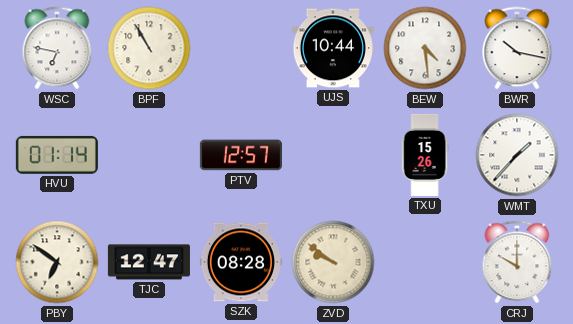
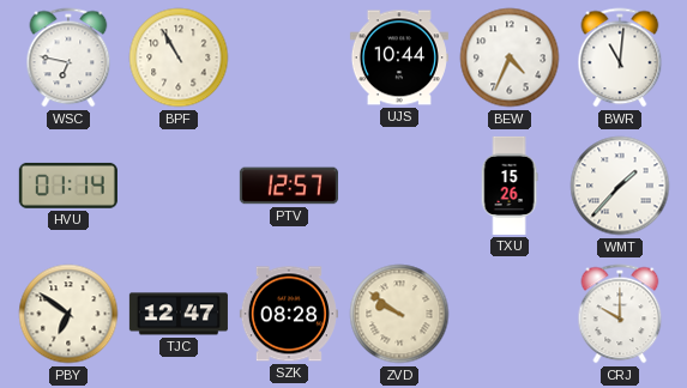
BEW: 4:29 -> 4:34 (510, 57)
BWR: 10:17 -> 11:01 (620, 57)
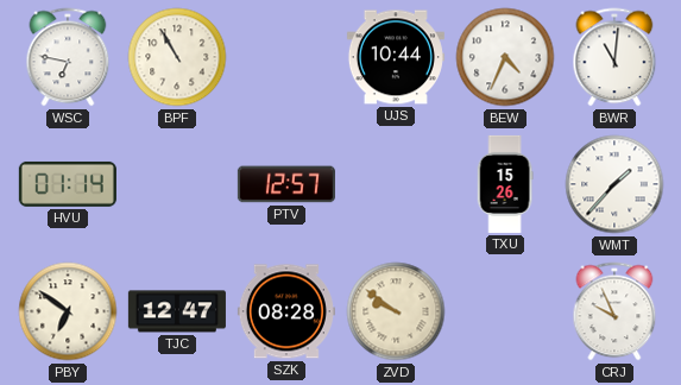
CRJ: 10:00 -> 9:56 (614, 311)
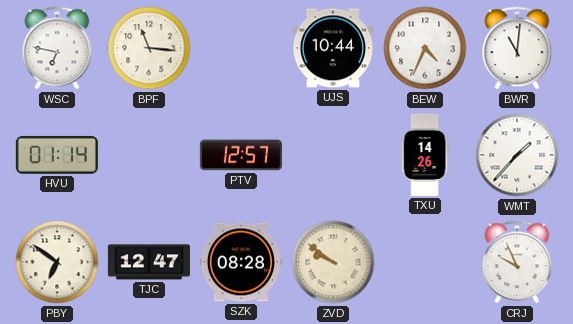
BPF: 10:55 -> 11:16 (149, 48)
TXU: 15:26 -> 14:26 (425, 155)
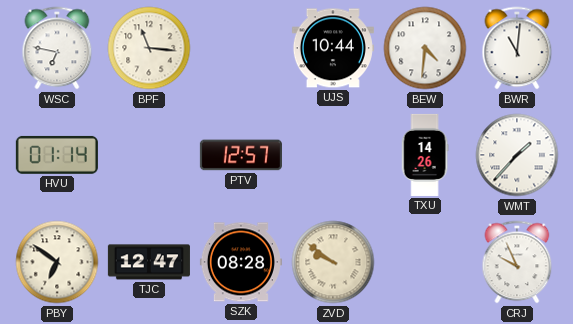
BEW: 4:34 -> 4:31 (425, 48)
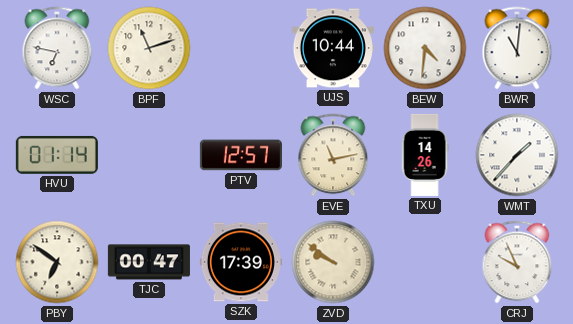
BPF: 11:16 -> 11:12 (149, 48)
EVE: none -> 11:13 (333, 155)
TJC: 12:47 -> 00:47 (149, 262)
SZK: 08:28 -> 17:39 (241, 262)
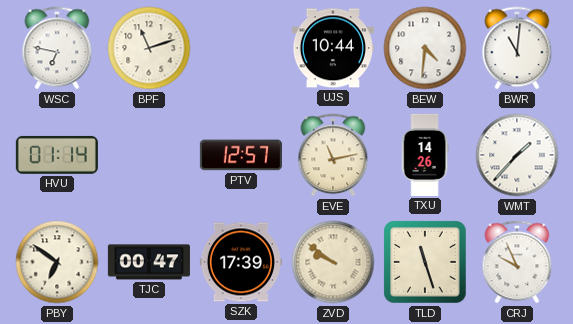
TLD: none -> 11:27 (426, 263)
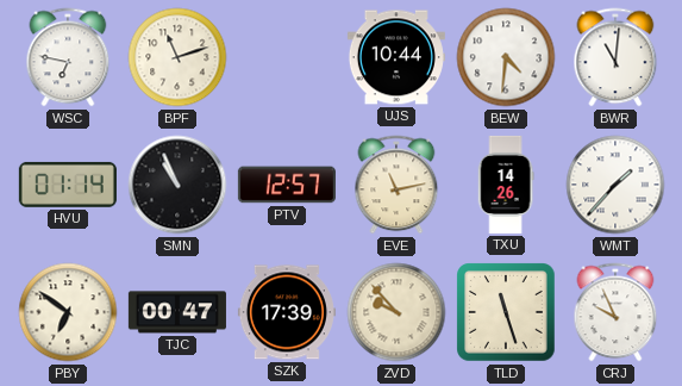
SMN: none -> 10:56 (177, 185)
ZVD: 9:51 -> 9:53 (396, 312)
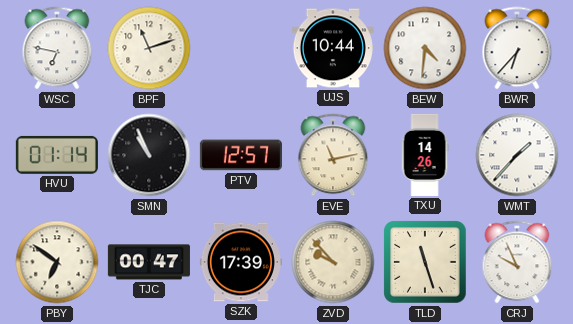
BWR: 11:01 -> 6:37 (517, 48)
